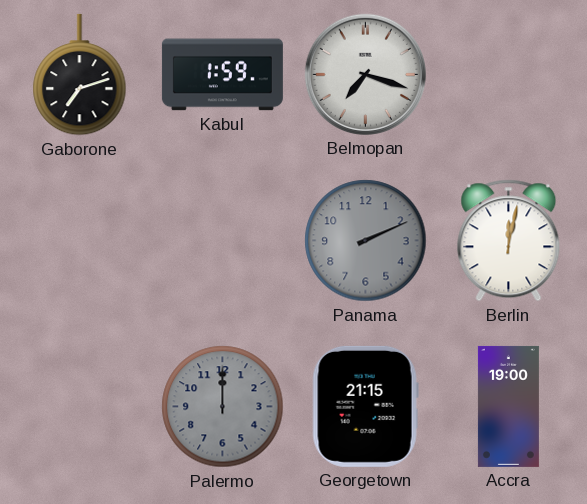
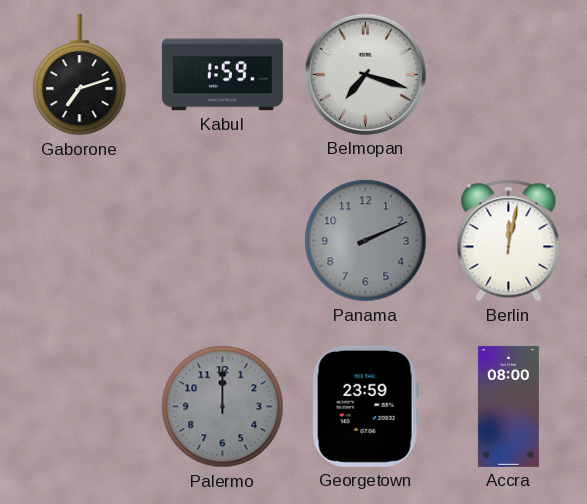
Georgetown: 21:15 -> 23:59 (365, 406)
Accra: 19:00 -> 08:00 (508, 406)
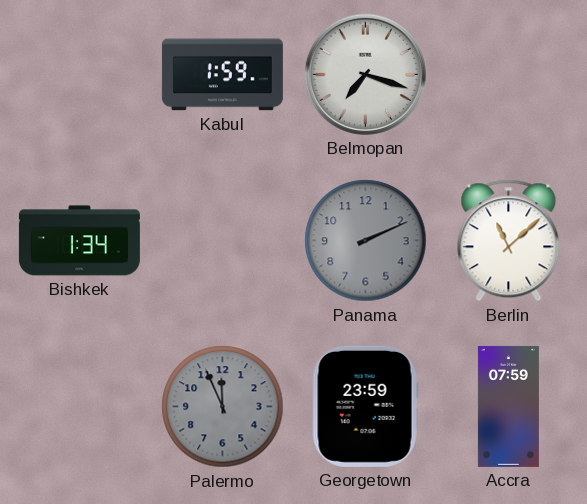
Gaborone: 7:12 -> none (80, 75)
Bishkek: none -> 1:34 (79, 241)
Berlin: 12:02 -> 11:08 (509, 241)
Palermo: 12:00 -> 11:56 (223, 407)
Accra: 08:00 -> 07:59 (508, 406)
